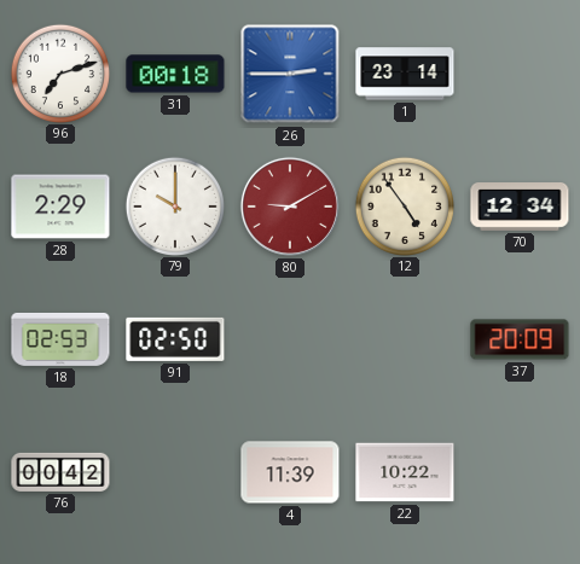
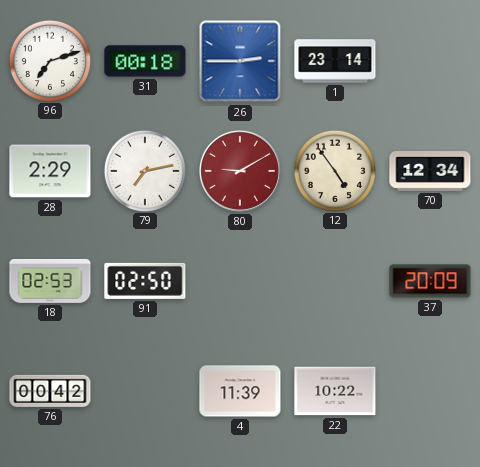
79: 10:00 -> 7:13 (144, 170)
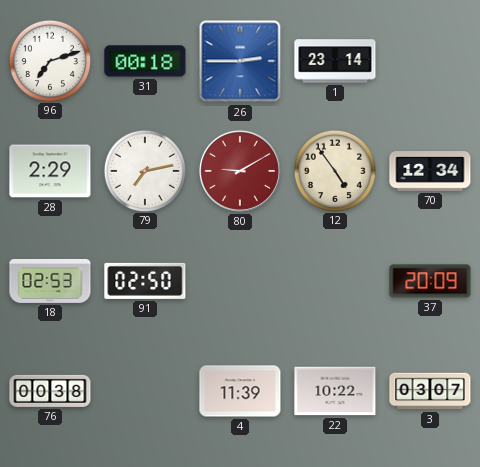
76: 00:42 -> 00:38 (50, 391)
3: none -> 03:07 (430, 391)
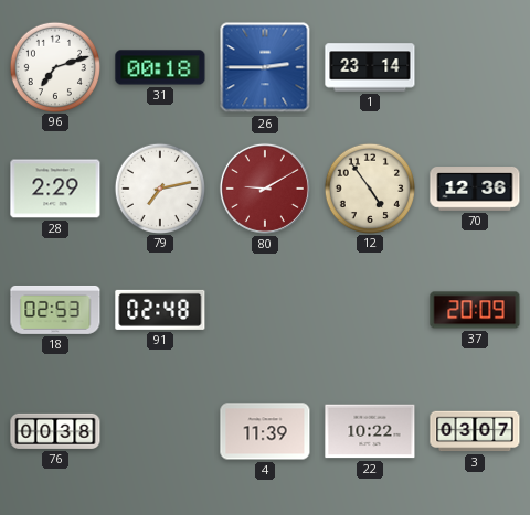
70: 12:34 -> 12:36 (475, 190)
91: 02:50 -> 02:48 (160, 310)
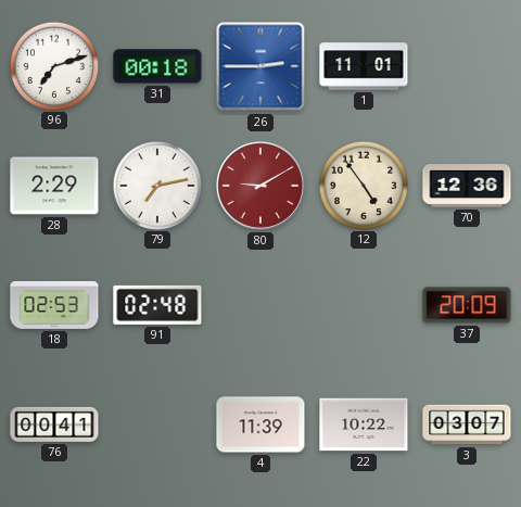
1: 23:14 -> 11:01 (364, 66)
76: 00:38 -> 00:41 (54, 424)
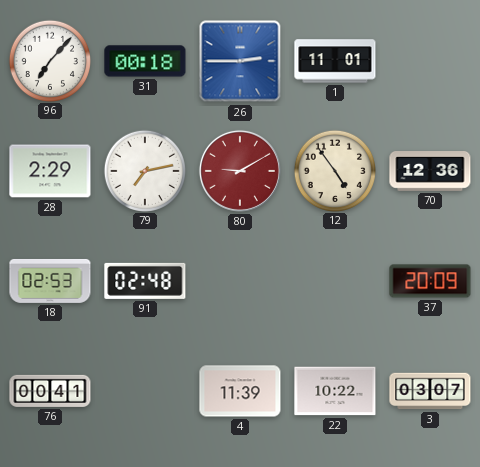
96: 7:12 -> 7:07 (49, 60)
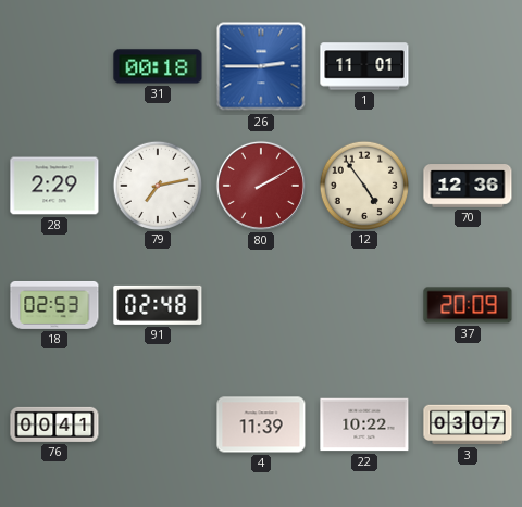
96: 7:07 -> none (49, 60)
80: 9:10 -> 2:10 (261, 186)
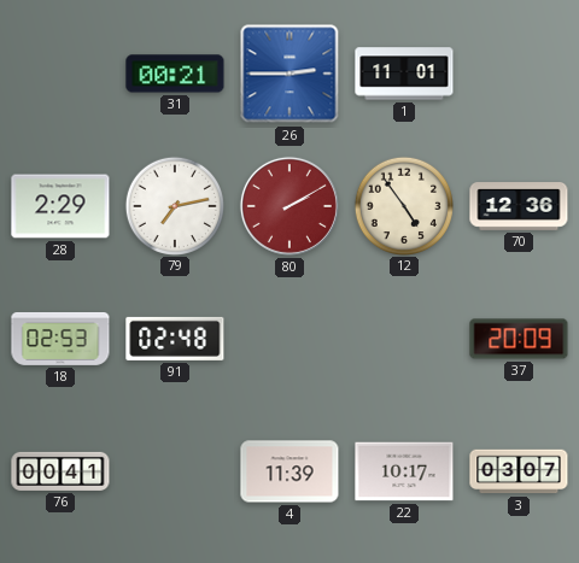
31: 00:18 -> 00:21 (175, 74)
22: 10:22 -> 10:17 (404, 471)
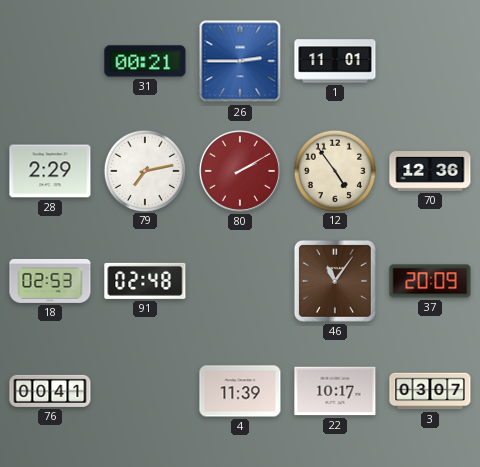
46: none -> 11:06 (335, 281)
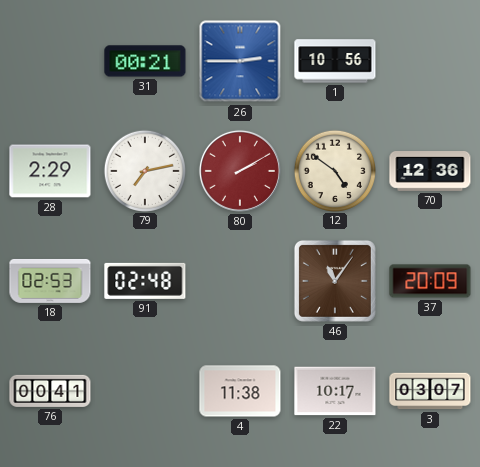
1: 11:01 -> 10:56 (335, 61)
12: 4:54 -> 4:51 (334, 170)
4: 11:39 -> 11:38 (240, 391)
